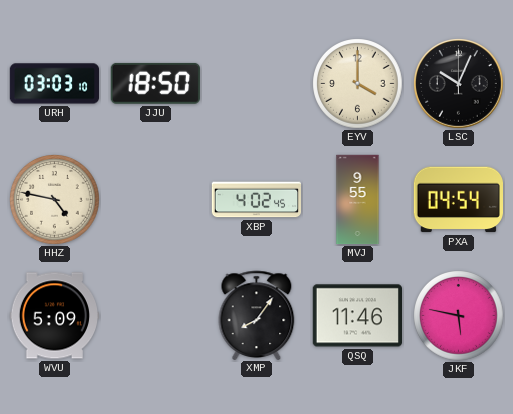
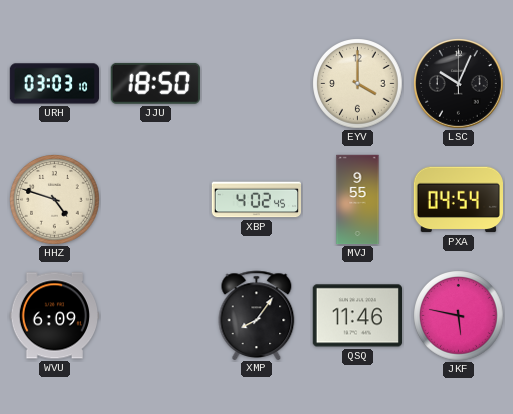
HHZ: 4:47 -> 4:48 (55, 200)
WVU: 5:09 -> 6:09 (54, 316)
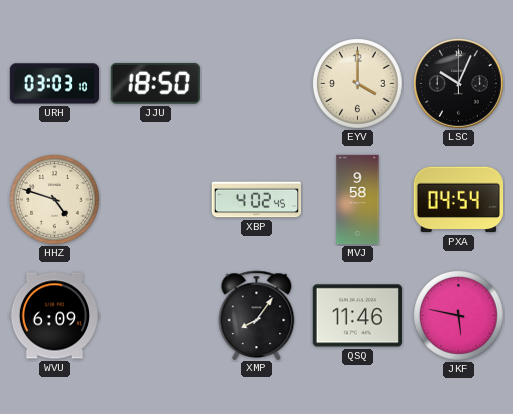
MVJ: 9:55 -> 9:58 (358, 200)
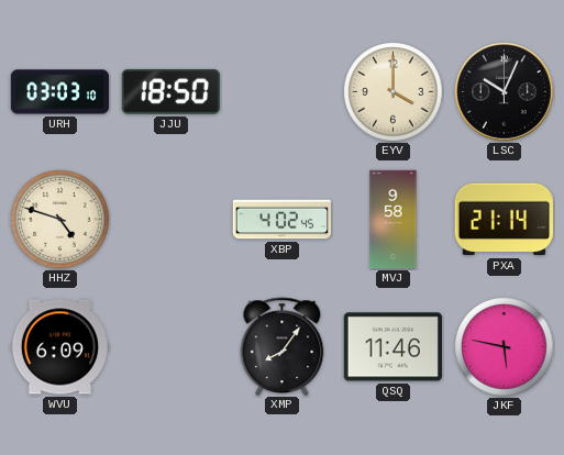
PXA: 04:54 -> 21:14 (504, 220)
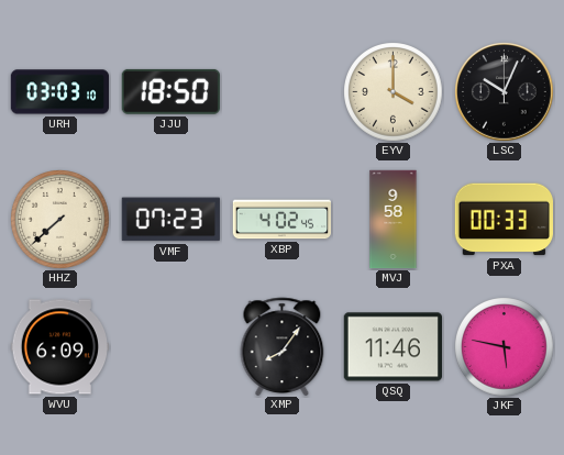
HHZ: 4:48 -> 7:38 (60, 220)
VMF: none -> 07:23 (170, 220)
PXA: 21:14 -> 00:33 (504, 220)
